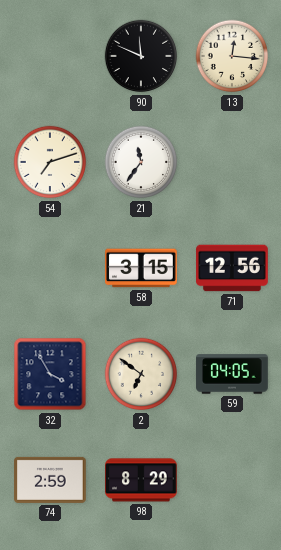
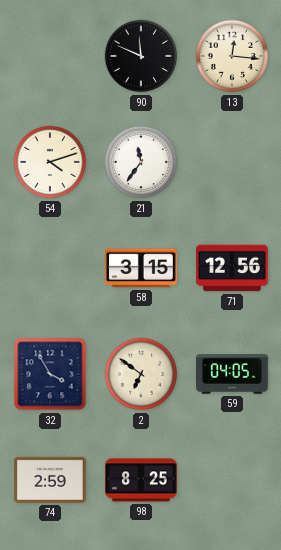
54: 7:12 -> 4:12 (50, 162)
98: 8:29 -> 8:25 (141, 480)
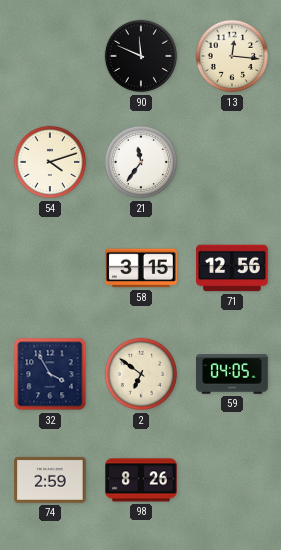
98: 8:25 -> 8:26 (141, 480)
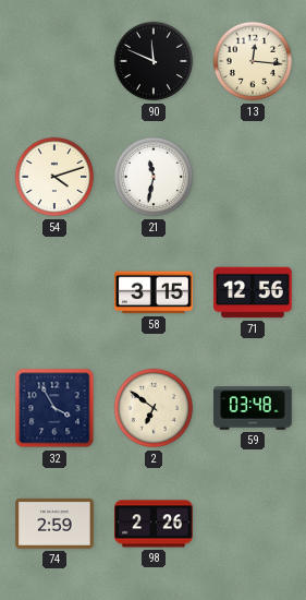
21: 11:36 -> 11:32 (154, 177)
59: 04:05 -> 03:48 (253, 408)
98: 8:26 -> 2:26 (154, 524)
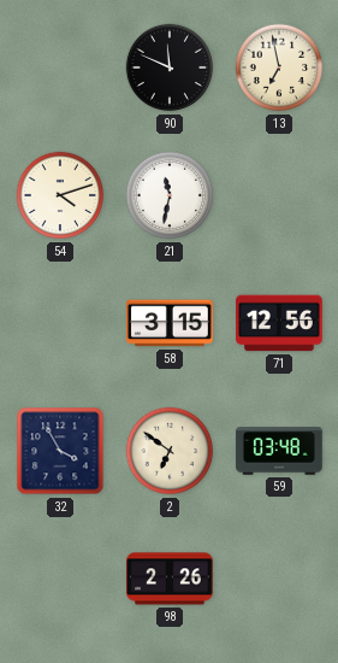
13: 12:16 -> 6:58 (279, 68)
74: 2:59 -> none (54, 524)
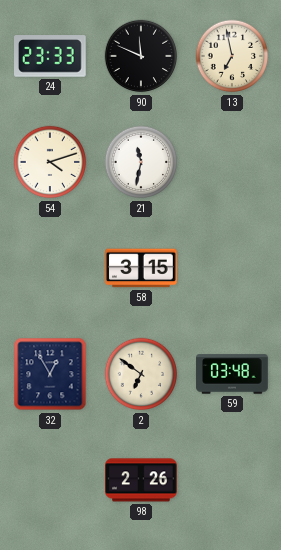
24: none -> 23:33 (51, 56)
71: 12:56 -> none (279, 323)
32: 3:55 -> 12:55 (50, 374)
